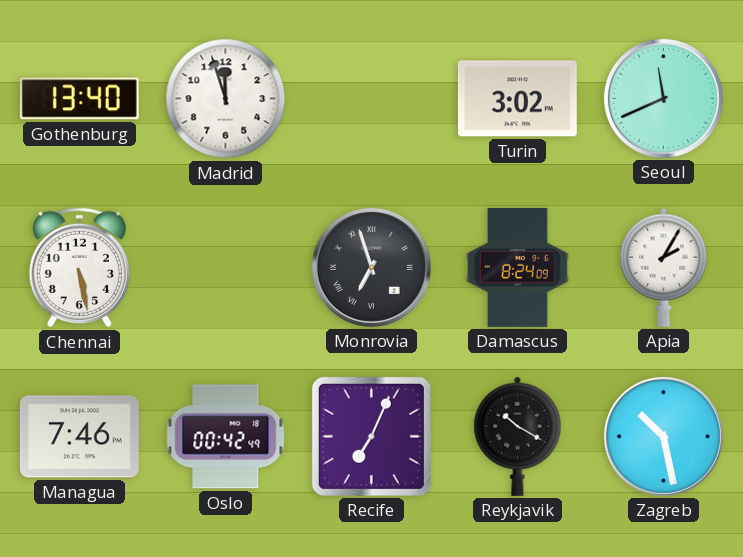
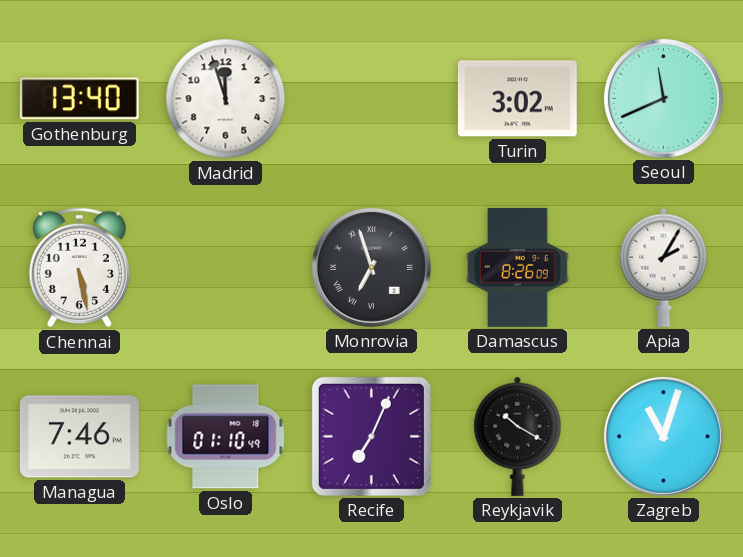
Damascus: 8:24 -> 8:26 (517, 267)
Oslo: 00:42 -> 01:10 (226, 437)
Zagreb: 10:28 -> 11:03 (663, 436)
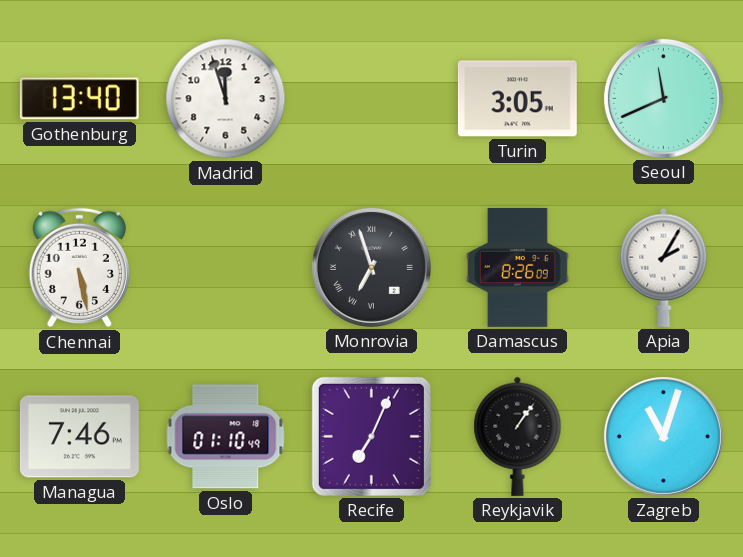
Turin: 3:02 -> 3:05 (517, 99)
Reykjavik: 10:20 -> 1:06 (518, 436)
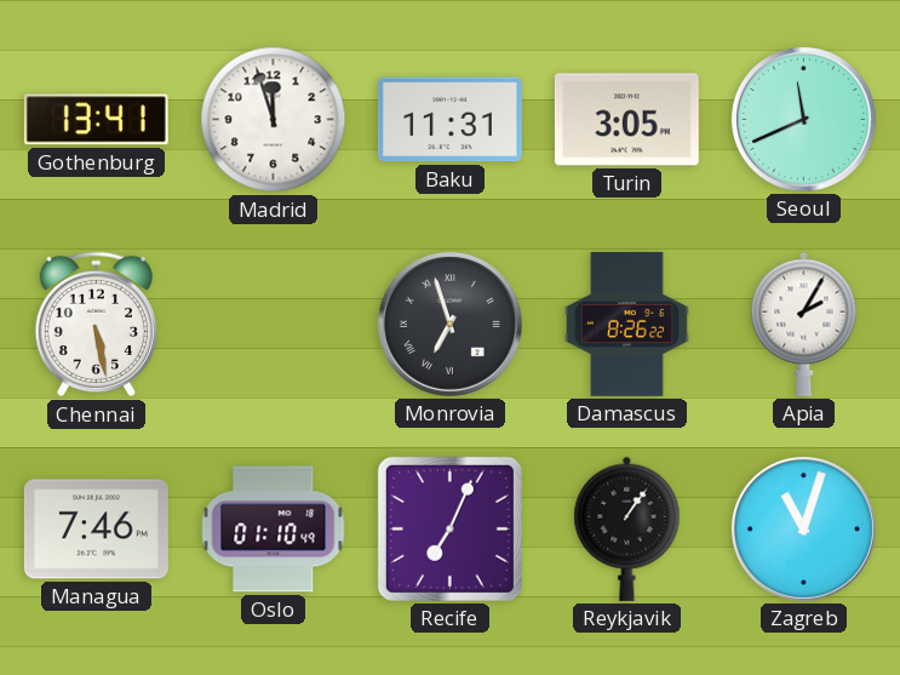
Gothenburg: 13:40 -> 13:41 (96, 120)
Baku: none -> 11:31 (449, 120)
Damascus: 8:26:09 -> 8:26:22 (626, 324)
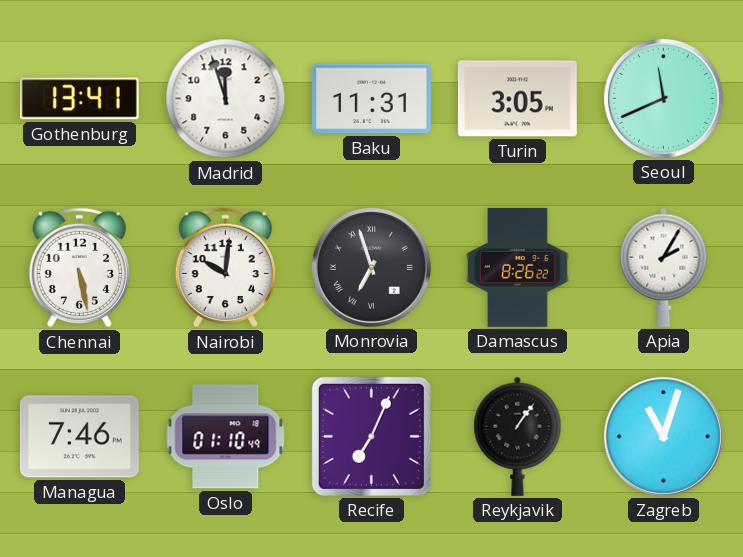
Nairobi: none -> 10:01 (225, 268)
